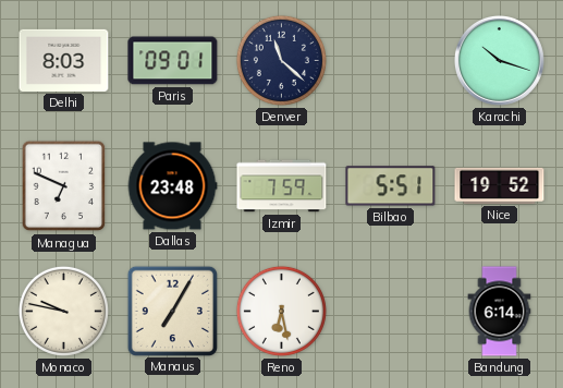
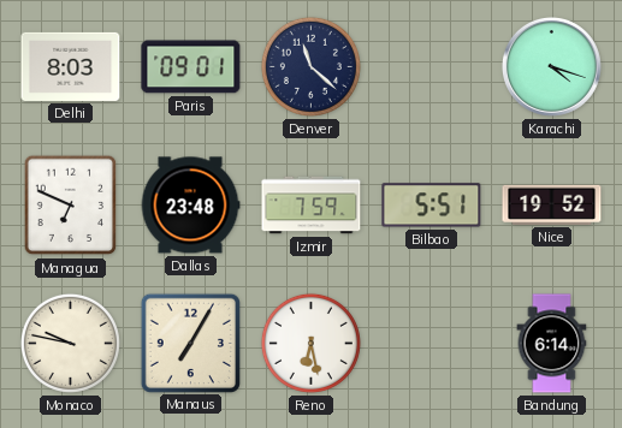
Karachi: 10:18 -> 4:18 (551, 66)
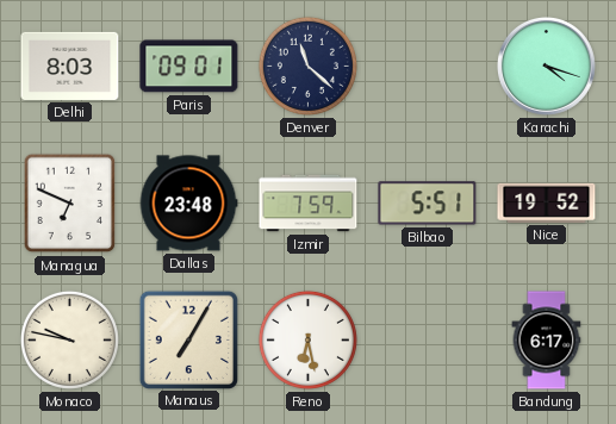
Bandung: 6:14 -> 6:17 (547, 341)
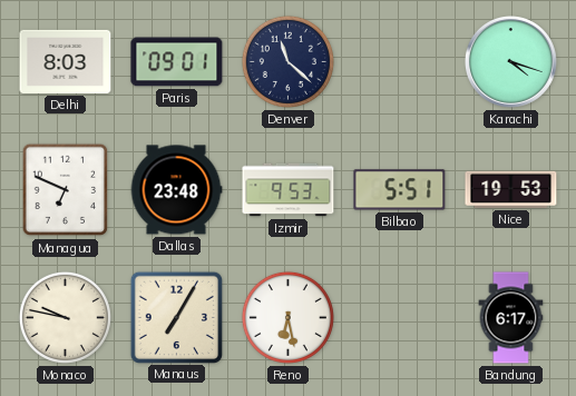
Izmir: 7:59 -> 9:53 (289, 190)
Nice: 19:52 -> 19:53 (511, 189)
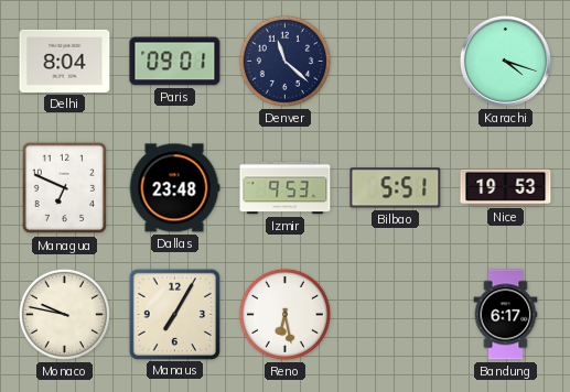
Delhi: 8:03 -> 8:04 (65, 61)
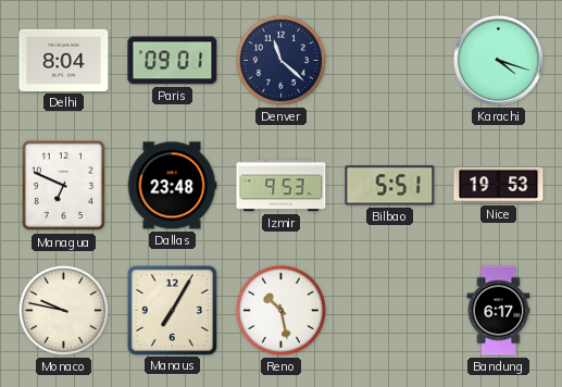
Reno: 6:28 -> 10:28 (280, 310)
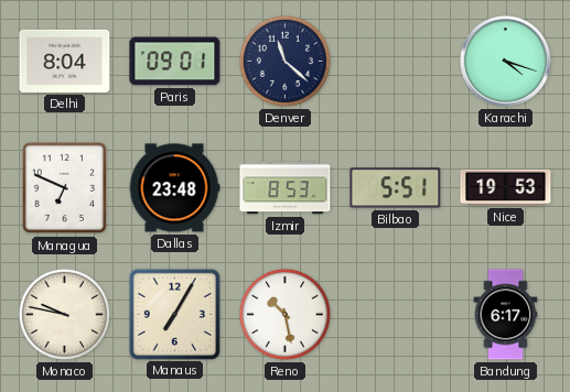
Izmir: 9:53 -> 8:53 (286, 188)
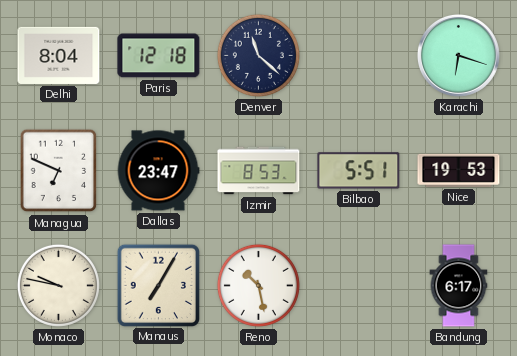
Paris: 09:01 -> 12:18 (159, 56)
Karachi: 4:18 -> 6:18 (458, 55)
Dallas: 23:48 -> 23:47 (158, 171)
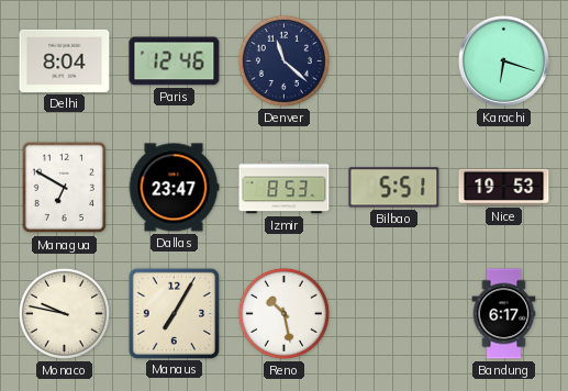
Paris: 12:18 -> 12:46 (175, 62)
Managua: 6:49 -> 6:50 (65, 188)
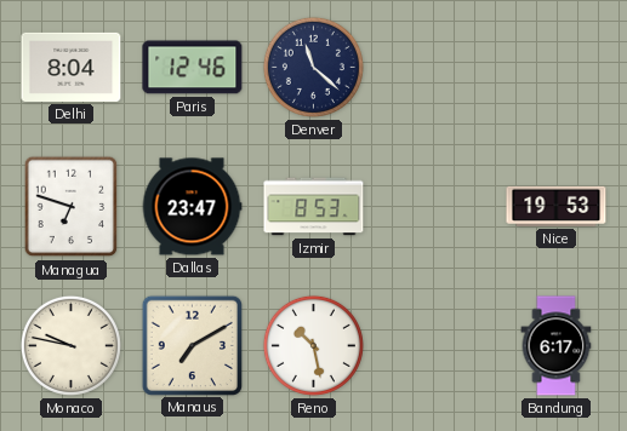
Karachi: 6:18 -> none (503, 60)
Managua: 6:50 -> 6:48 (72, 207)
Bilbao: 5:51 -> none (394, 188)
Manaus: 7:05 -> 7:10 (192, 345)
